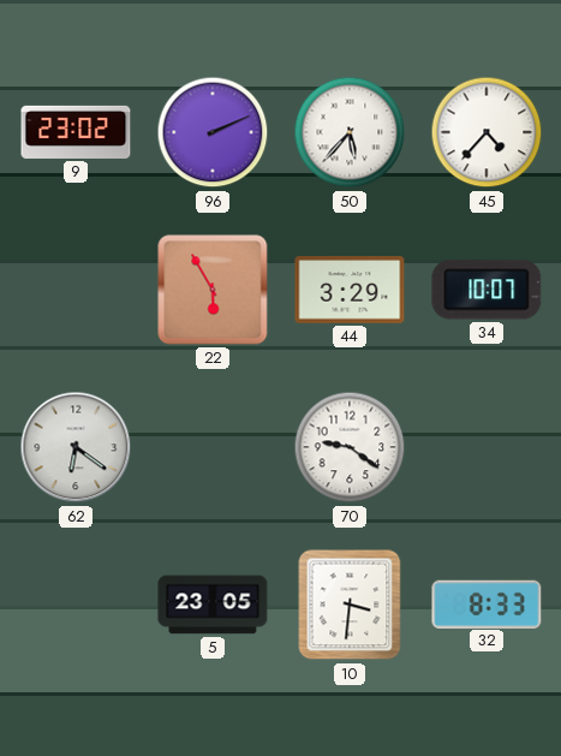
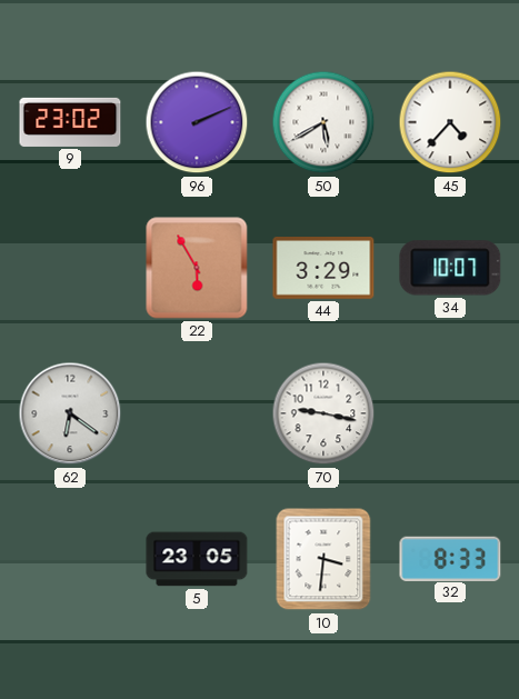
50: 5:37 -> 5:40 (323, 122)
70: 9:21 -> 9:17 (323, 413)
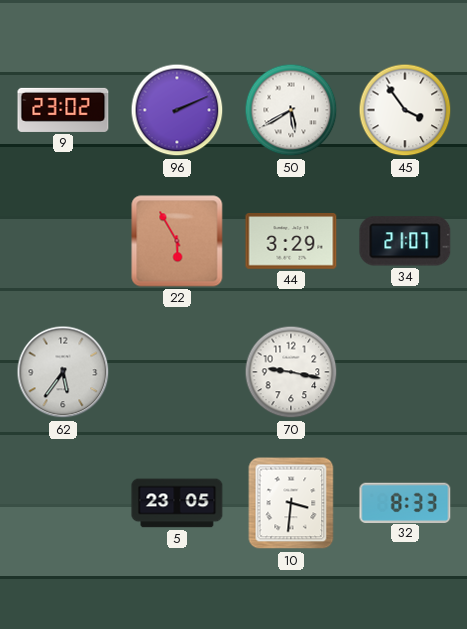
45: 4:37 -> 3:54 (405, 110)
34: 10:07 -> 21:07 (405, 241)
62: 6:21 -> 5:36 (63, 372)
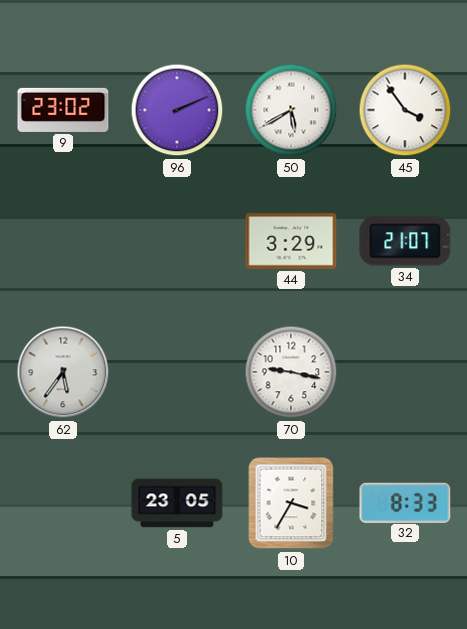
22: 5:55 -> none (177, 241)
10: 3:31 -> 3:35 (291, 503)
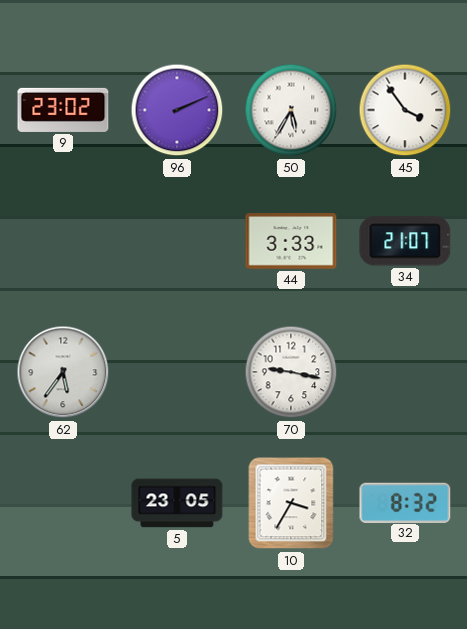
50: 5:40 -> 5:35 (291, 110)
44: 3:29 -> 3:33 (291, 242)
32: 8:33 -> 8:32 (405, 502)
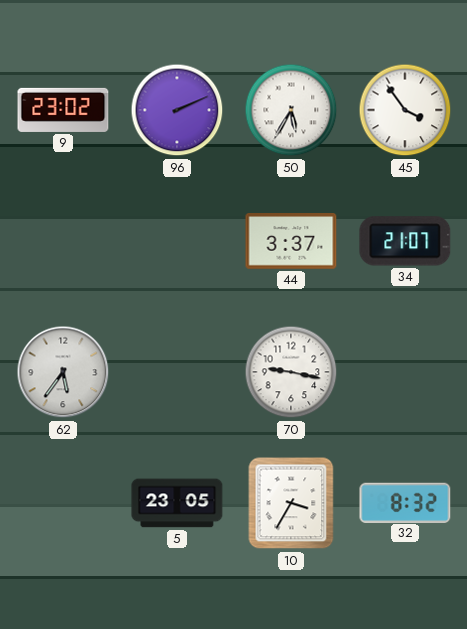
44: 3:33 -> 3:37 (291, 242)
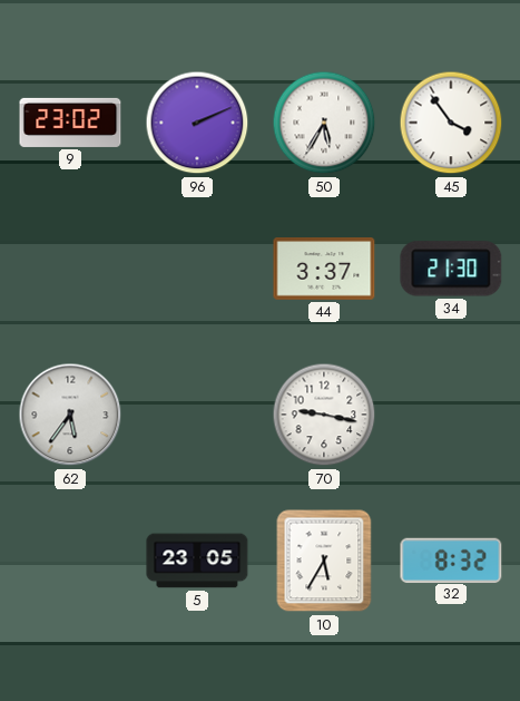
34: 21:07 -> 21:30 (451, 269)
10: 3:35 -> 5:35 (324, 561)
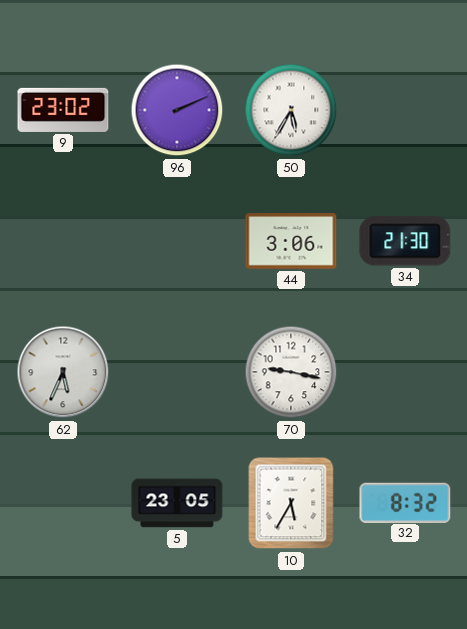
45: 3:54 -> none (451, 123)
44: 3:37 -> 3:06 (291, 242)
62: 5:36 -> 5:34 (63, 372)
